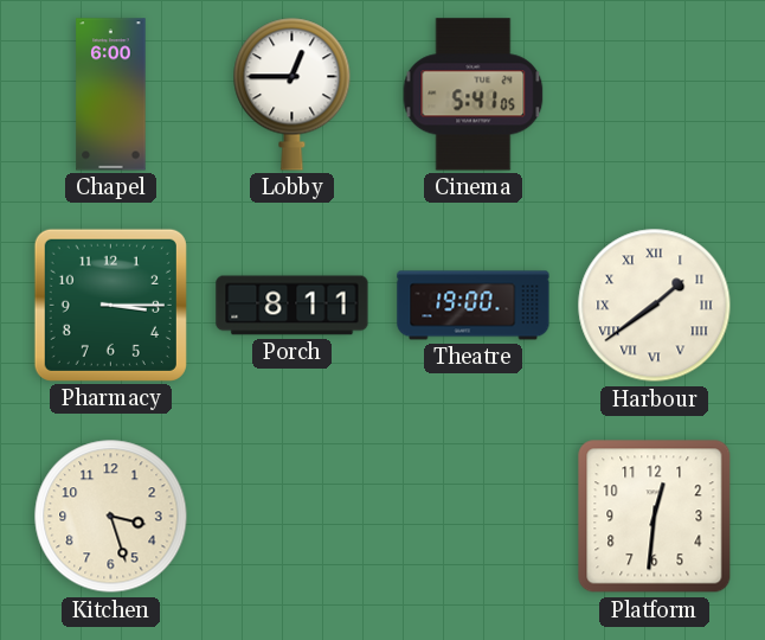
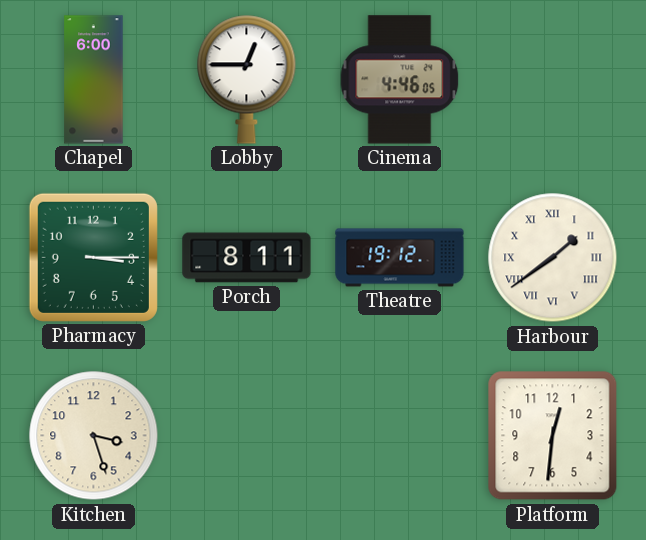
Cinema: 5:41 -> 4:46 (400, 80)
Theatre: 19:00 -> 19:12 (400, 258)
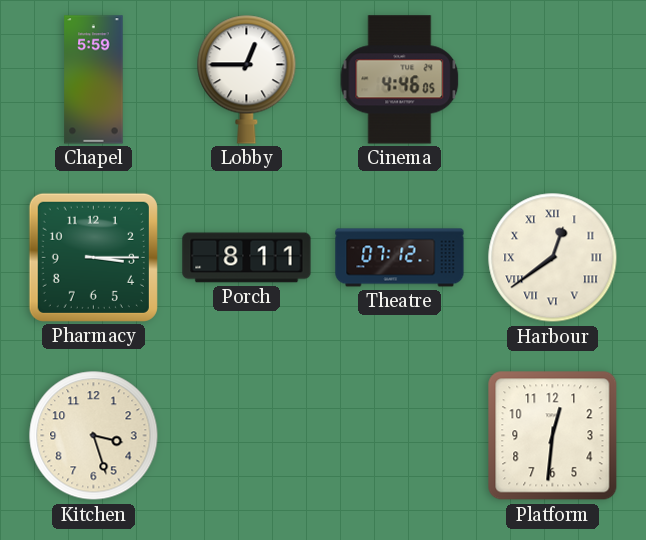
Chapel: 6:00 -> 5:59 (94, 80)
Theatre: 19:12 -> 07:12 (400, 258)
Harbour: 1:39 -> 12:39 (553, 258)
